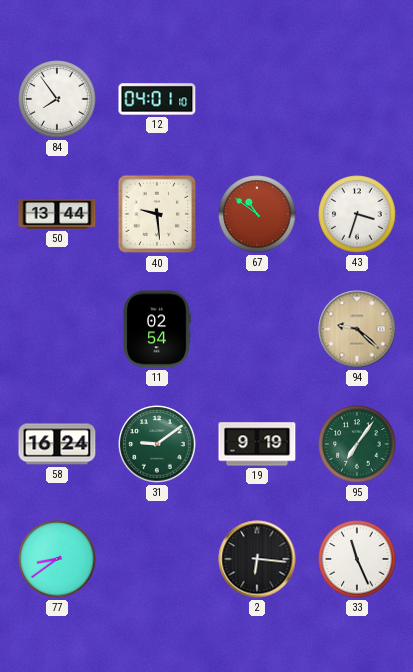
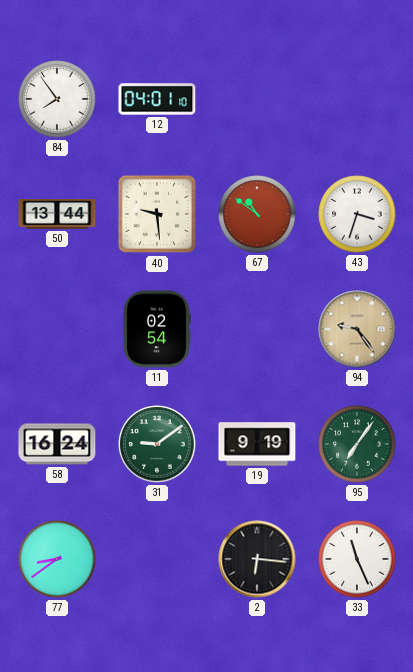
94: 9:22 -> 9:24 (357, 329)
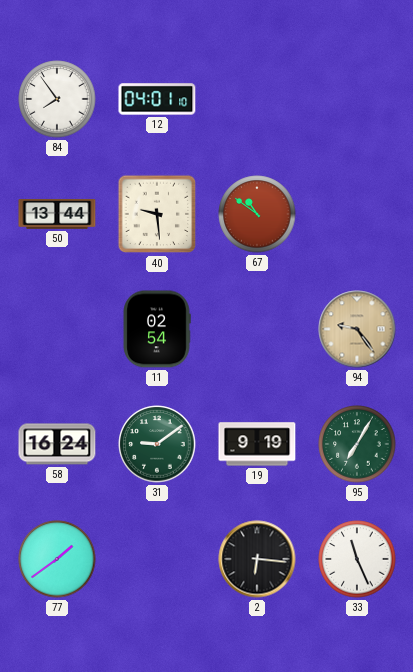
43: 3:33 -> none (357, 214)
95: 7:06 -> 7:05 (357, 444)
77: 8:39 -> 1:39 (57, 559)
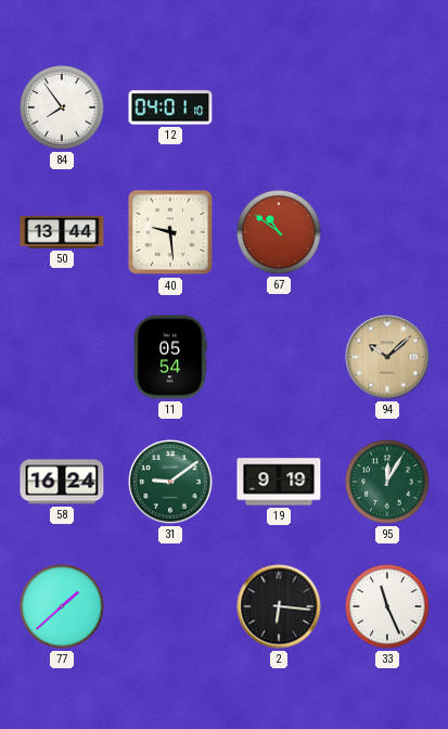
11: 02:54 -> 05:54 (170, 357)
94: 9:24 -> 10:08 (387, 357)
95: 7:05 -> 12:05 (387, 482)
77: 1:39 -> 1:38 (62, 606)
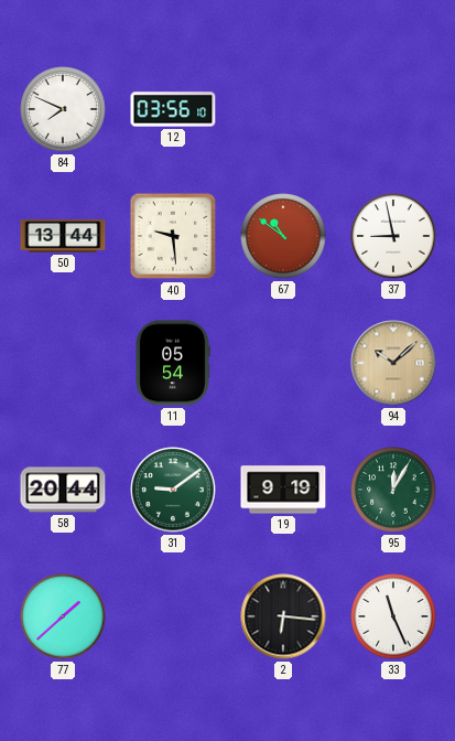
84: 7:54 -> 7:49 (63, 109)
12: 04:01 -> 03:56 (173, 109)
37: none -> 8:58 (393, 236)
58: 16:24 -> 20:44 (63, 490)
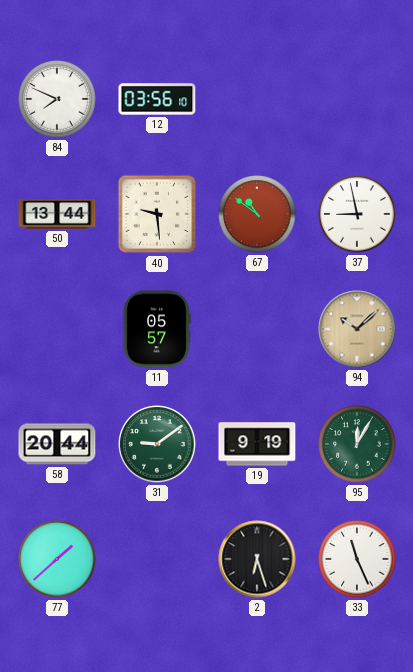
11: 05:54 -> 05:57 (157, 329)
2: 6:16 -> 6:27 (257, 559)
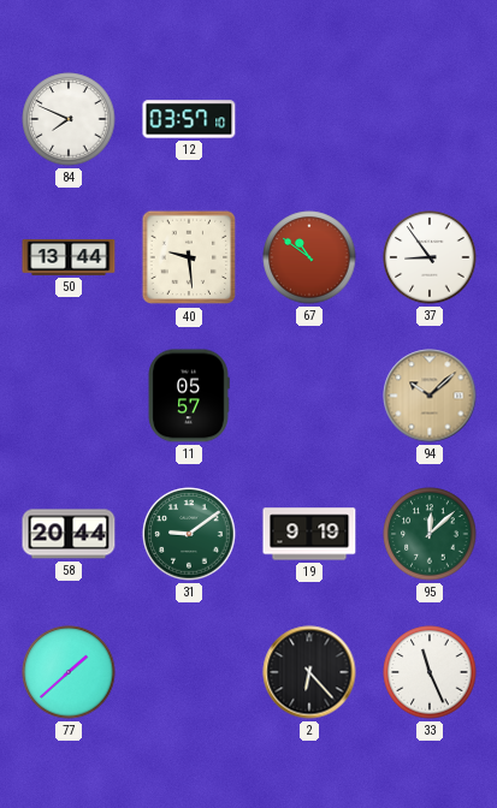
12: 03:56 -> 03:57 (189, 119)
37: 8:58 -> 8:54 (430, 257)
95: 12:05 -> 12:08 (430, 534)
2: 6:27 -> 6:23 (309, 672)
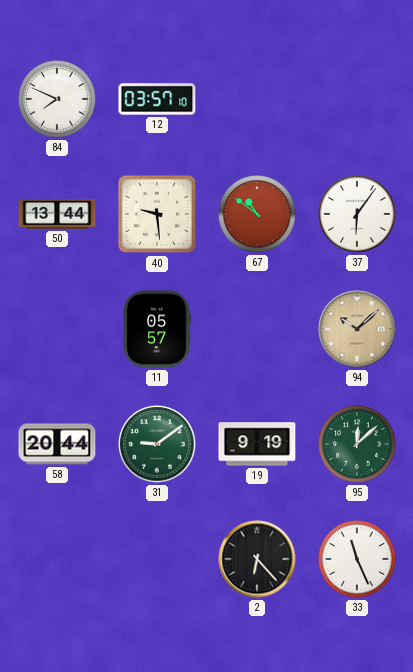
37: 8:54 -> 6:06 (357, 214)
77: 1:38 -> none (69, 672)
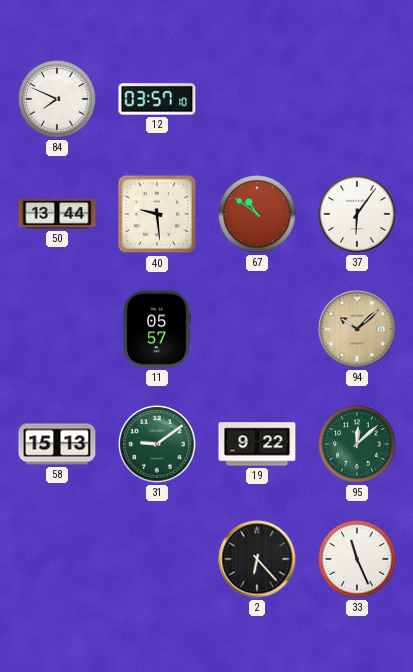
58: 20:44 -> 15:13 (57, 444)
19: 9:19 -> 9:22 (257, 444)
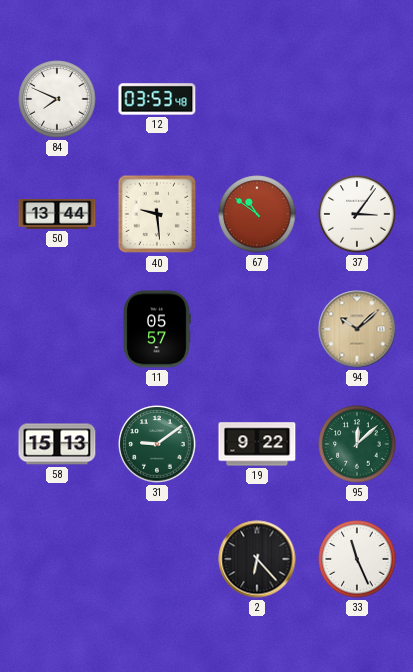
12: 03:57 -> 03:53 (157, 99)
37: 6:06 -> 3:06 (357, 214)
